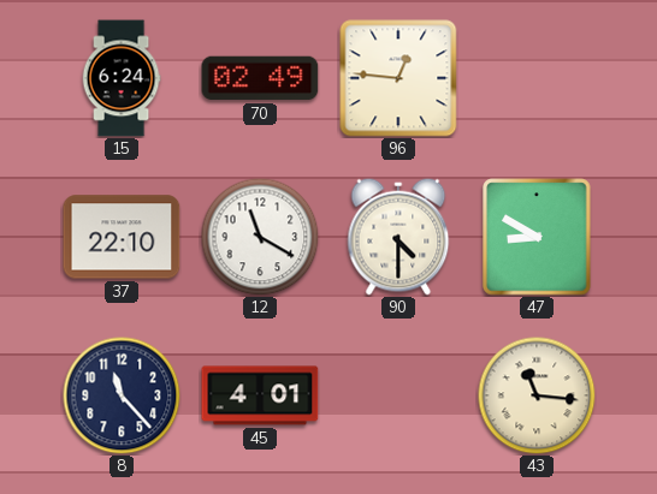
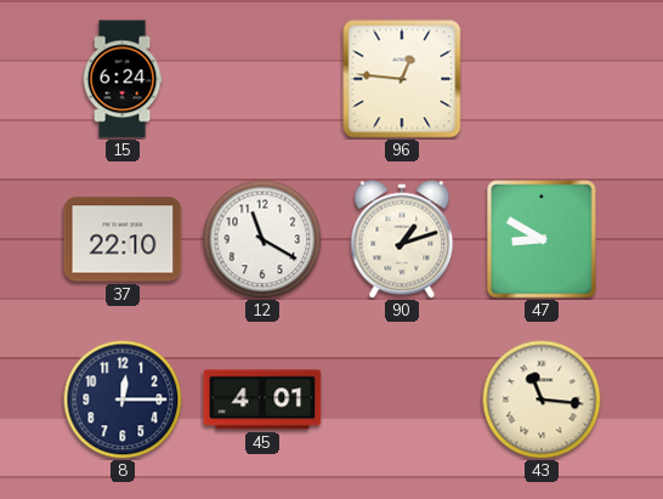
70: 02:49 -> none (260, 78)
90: 4:30 -> 1:12 (402, 239)
8: 11:23 -> 12:15 (123, 399)
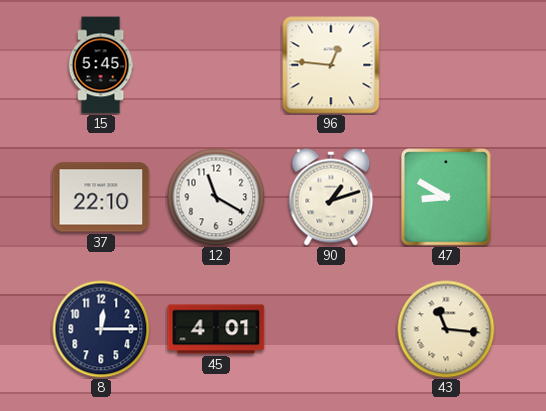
15: 6:24 -> 5:45 (101, 65)
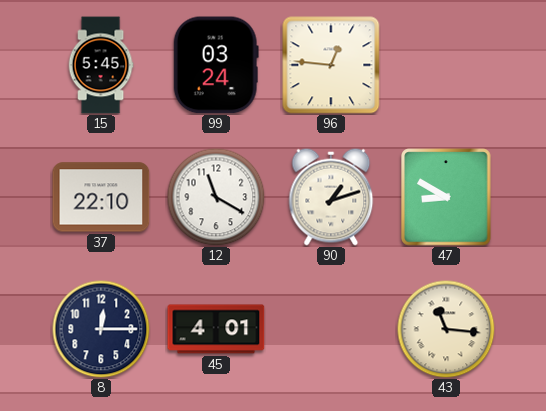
99: none -> 03:24 (216, 65)
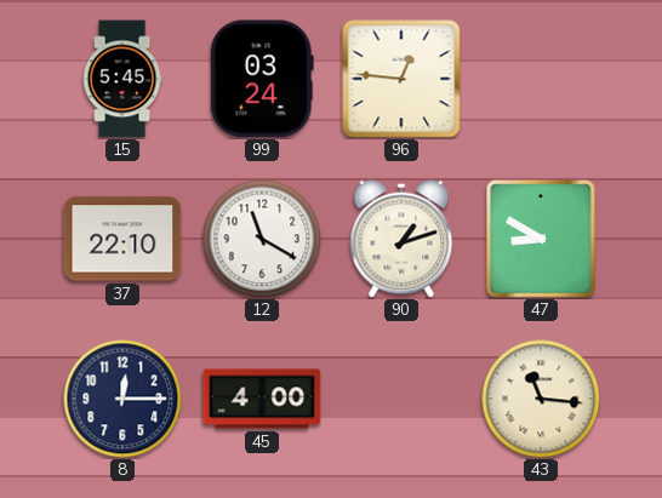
45: 4:01 -> 4:00 (262, 399)
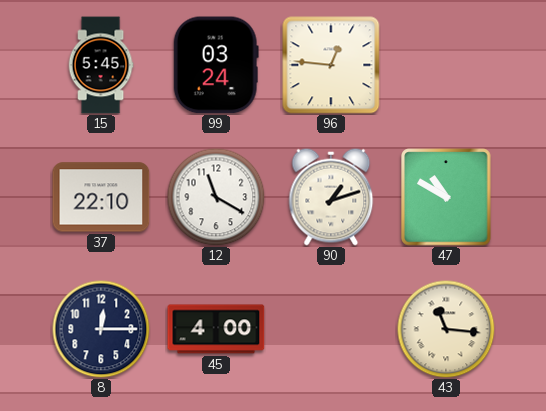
47: 8:50 -> 10:50 (446, 197)
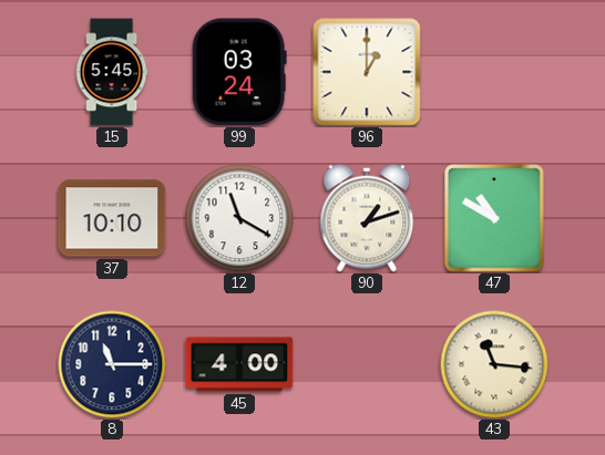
96: 12:46 -> 1:00 (367, 72)
37: 22:10 -> 10:10 (112, 218)
8: 12:15 -> 11:15 (112, 364)
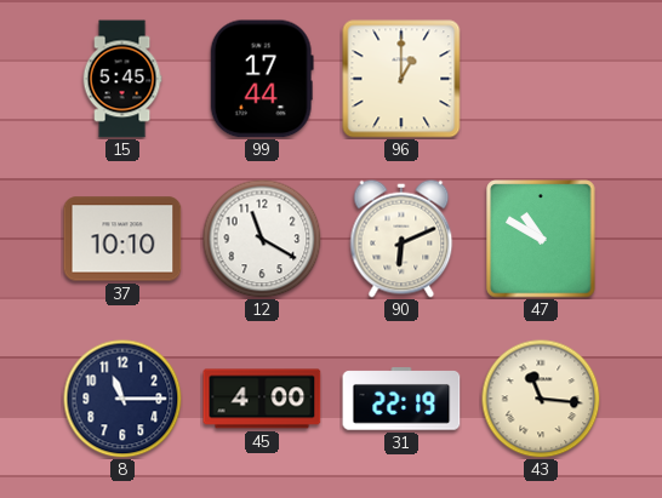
99: 03:24 -> 17:44 (262, 79)
90: 1:12 -> 6:11 (401, 239)
31: none -> 22:19 (401, 399)
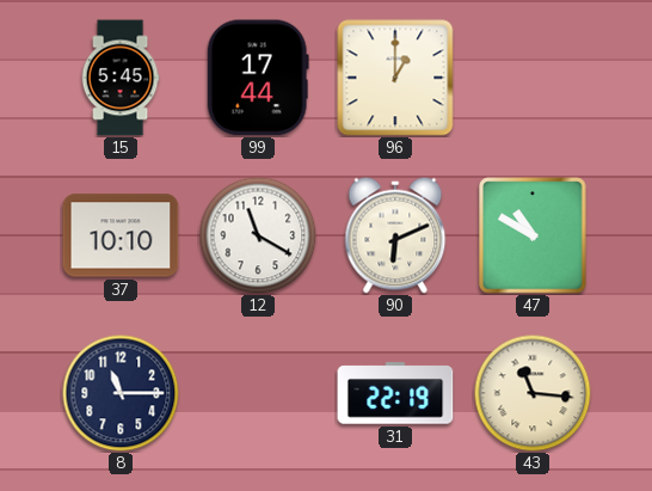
45: 4:00 -> none (262, 399)
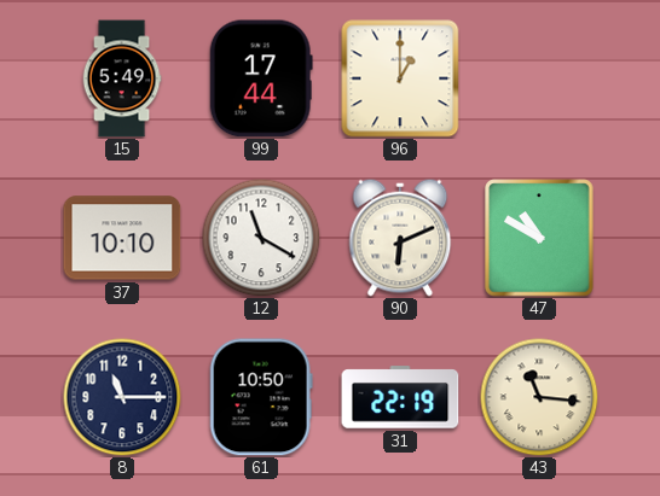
15: 5:45 -> 5:49 (122, 78)
61: none -> 10:50 (261, 397)
